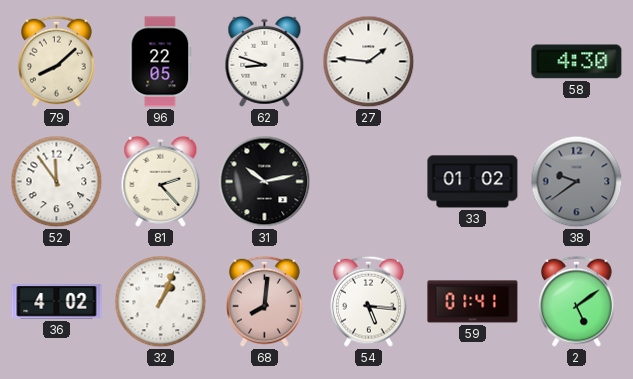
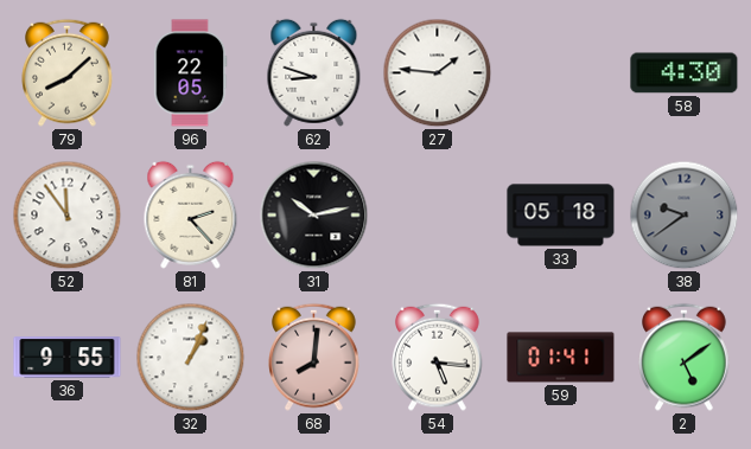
33: 01:02 -> 05:18 (561, 216)
36: 4:02 -> 9:55 (68, 358)
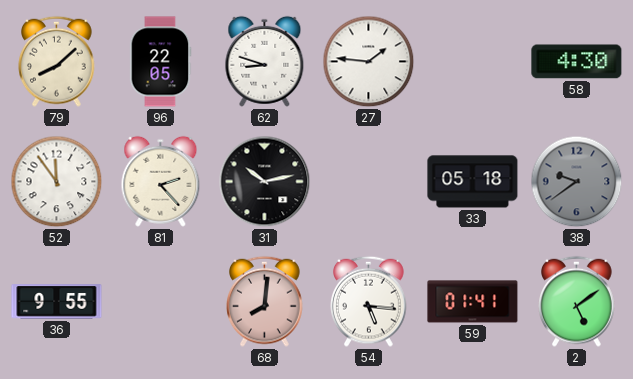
32: 1:04 -> none (191, 358)
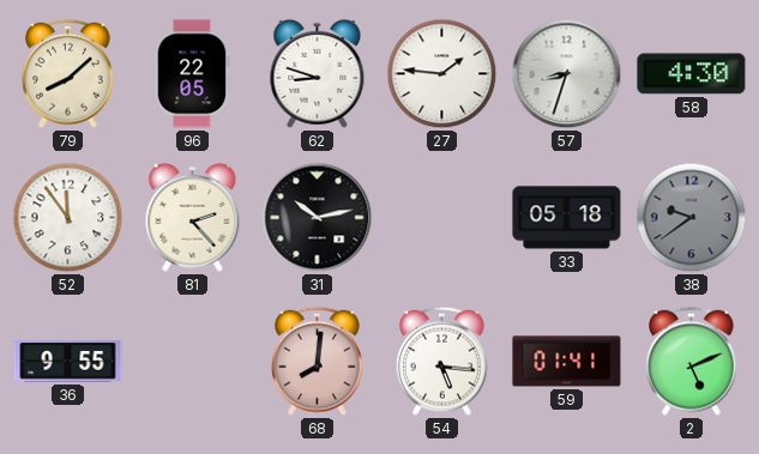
57: none -> 8:33 (567, 74)
2: 5:09 -> 5:11 (692, 361)
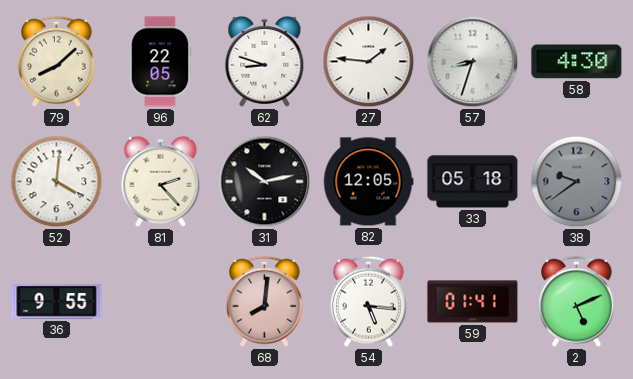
52: 11:54 -> 4:01 (57, 182)
82: none -> 12:05 (368, 182)
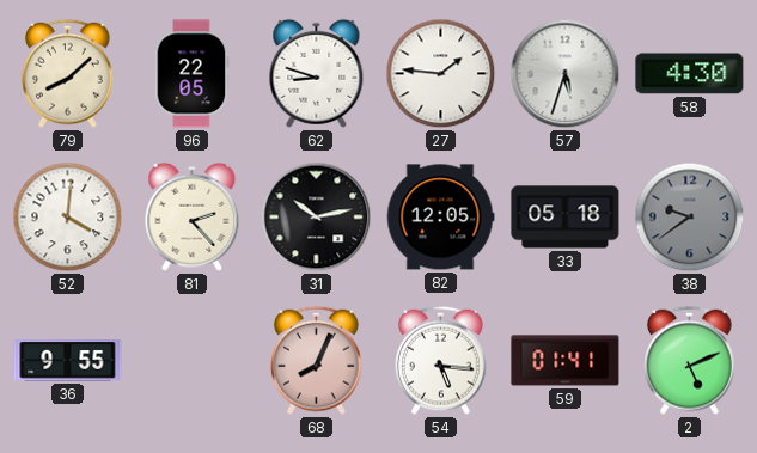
57: 8:33 -> 5:33 (566, 74)
68: 8:01 -> 8:04 (317, 360)
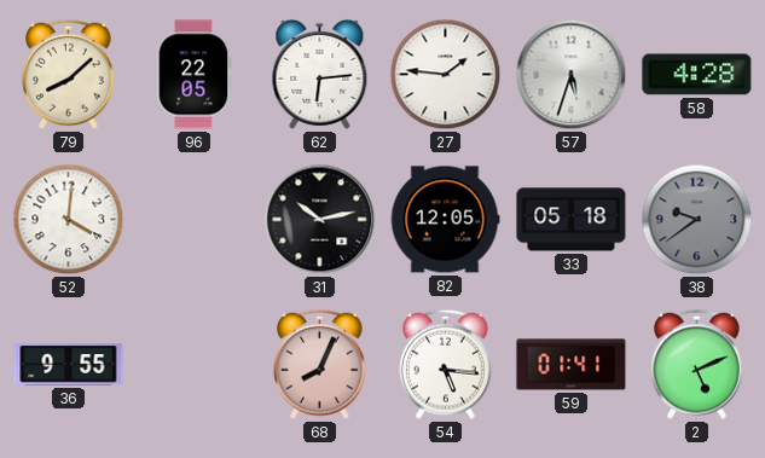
62: 8:48 -> 6:14 (320, 74)
58: 4:30 -> 4:28 (697, 75)
81: 2:23 -> none (193, 216)
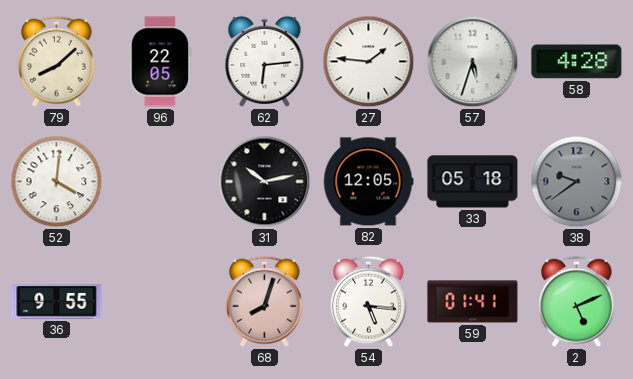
68: 8:04 -> 8:03 (265, 301)
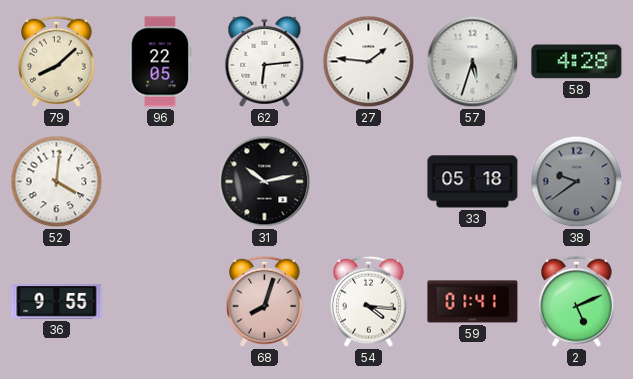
82: 12:05 -> none (368, 182)
54: 5:16 -> 4:16 (369, 301)
